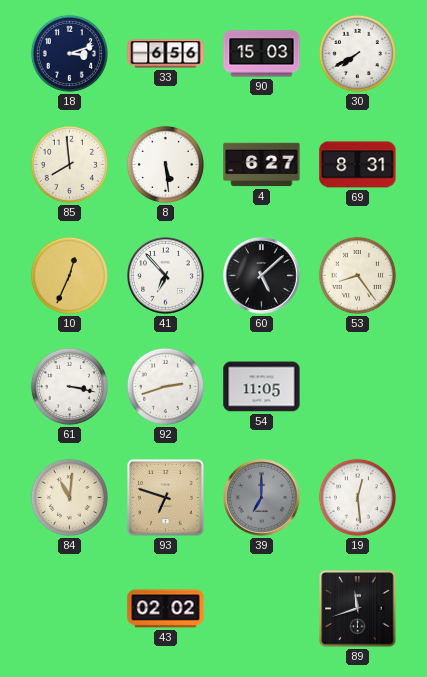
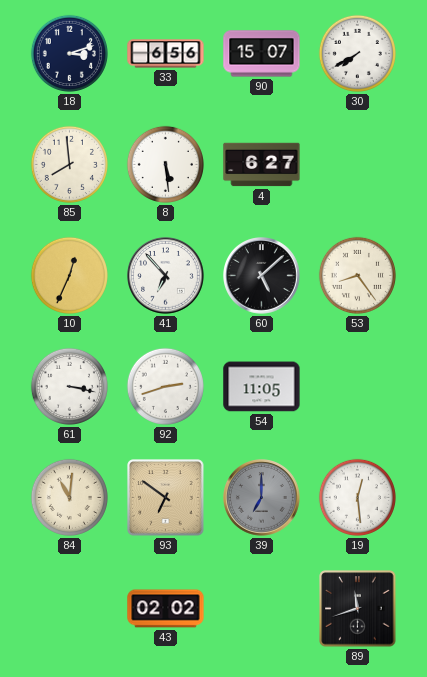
90: 15:03 -> 15:07 (262, 54)
69: 8:31 -> none (358, 165)
93: 6:48 -> 6:51 (166, 498)
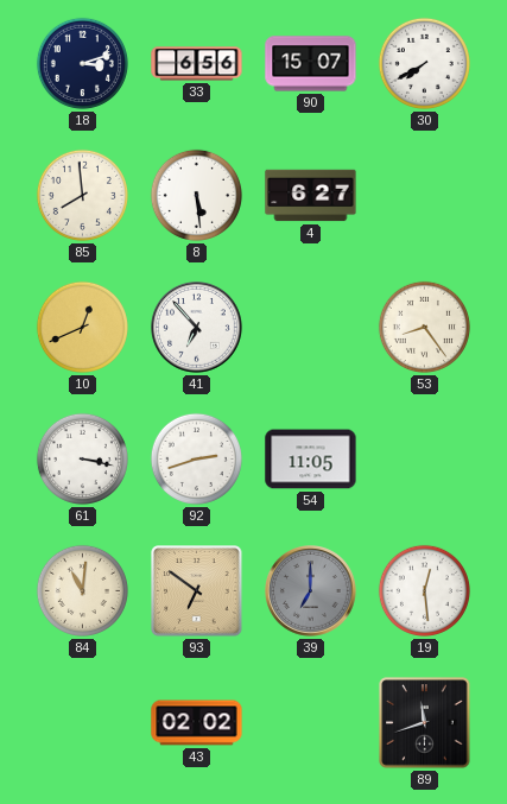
10: 12:34 -> 12:41 (82, 327)
60: 5:08 -> none (262, 276)
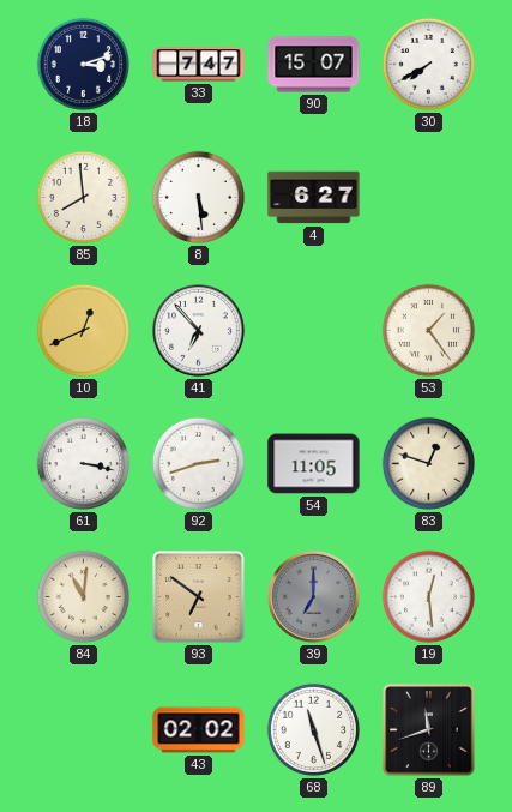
33: 6:56 -> 7:47 (199, 65)
53: 8:24 -> 1:24 (428, 330)
83: none -> 12:48 (428, 463)
68: none -> 11:27 (313, 729)
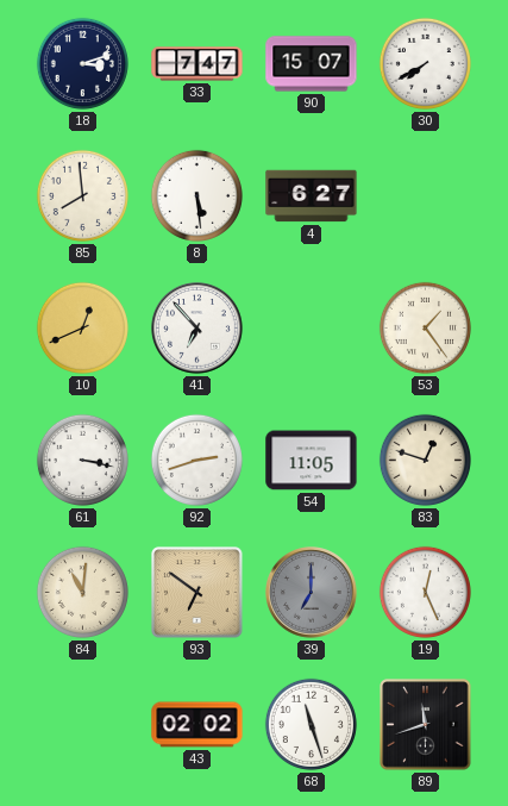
19: 12:29 -> 12:26 (425, 592)
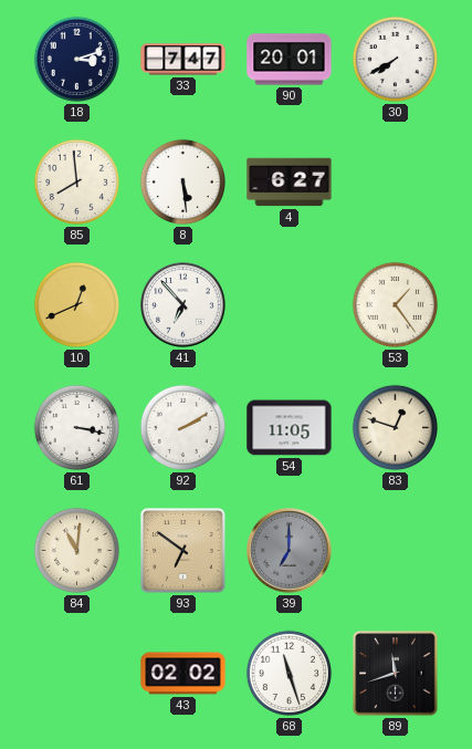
90: 15:07 -> 20:01 (290, 60)
92: 2:42 -> 2:10 (182, 427)
19: 12:26 -> none (425, 592)
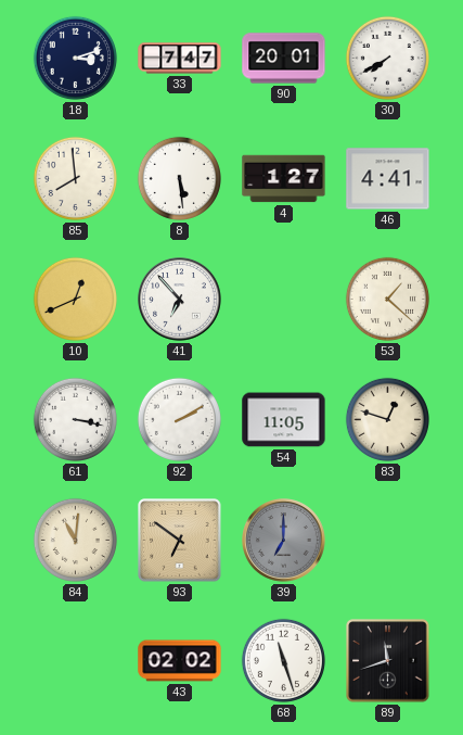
4: 6:27 -> 1:27 (284, 179)
46: none -> 4:41 (388, 179)
53: 1:24 -> 1:22 (387, 299)
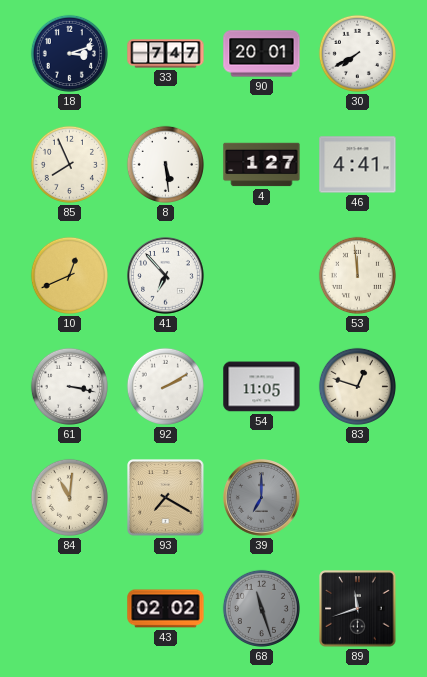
85: 7:59 -> 7:56 (69, 164)
53: 1:22 -> 11:59 (357, 275)
93: 6:51 -> 7:20 (166, 498)
68 dial: white -> grey (261, 608)
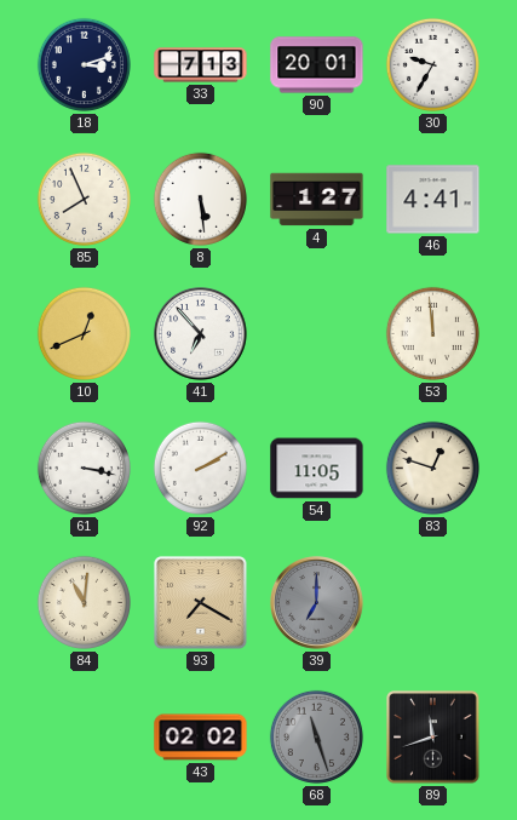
33: 7:47 -> 7:13 (201, 65)
30: 7:40 -> 9:35 (432, 64)
